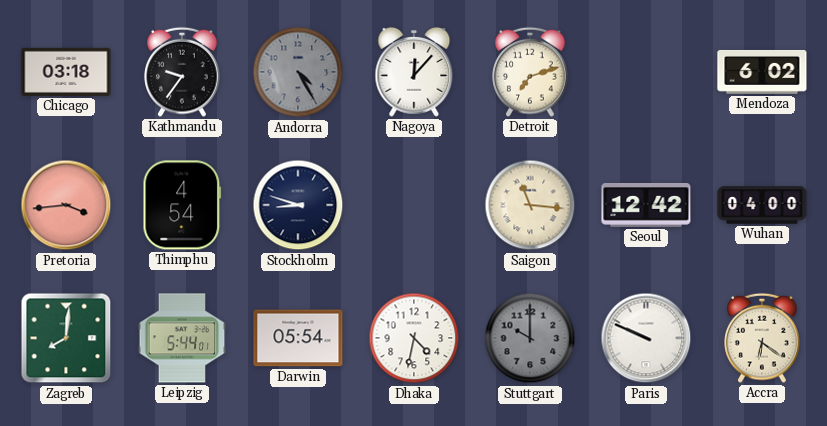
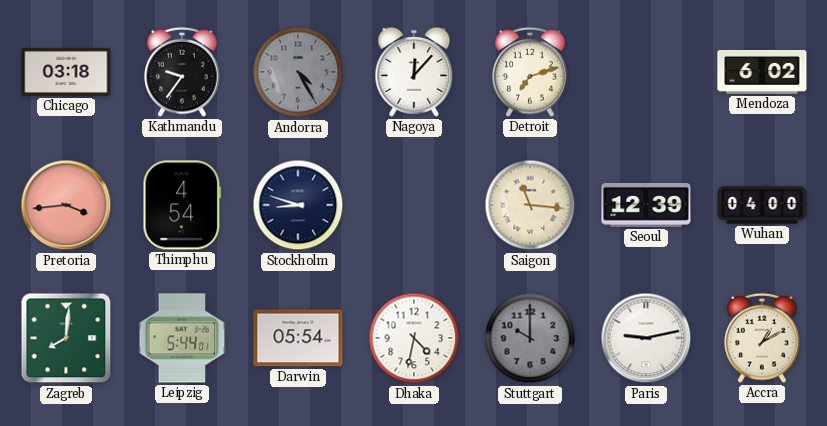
Seoul: 12:42 -> 12:39 (646, 206)
Paris: 9:49 -> 9:13 (646, 338)
Accra: 6:21 -> 1:10 (762, 338)
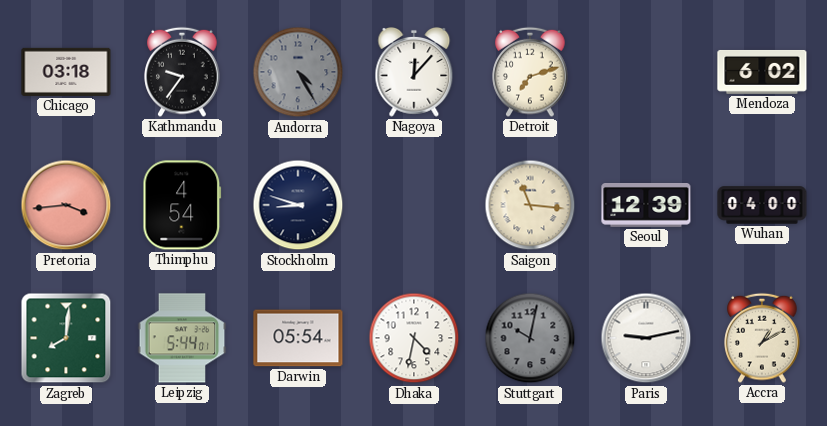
Stuttgart: 10:00 -> 10:02 (530, 338)
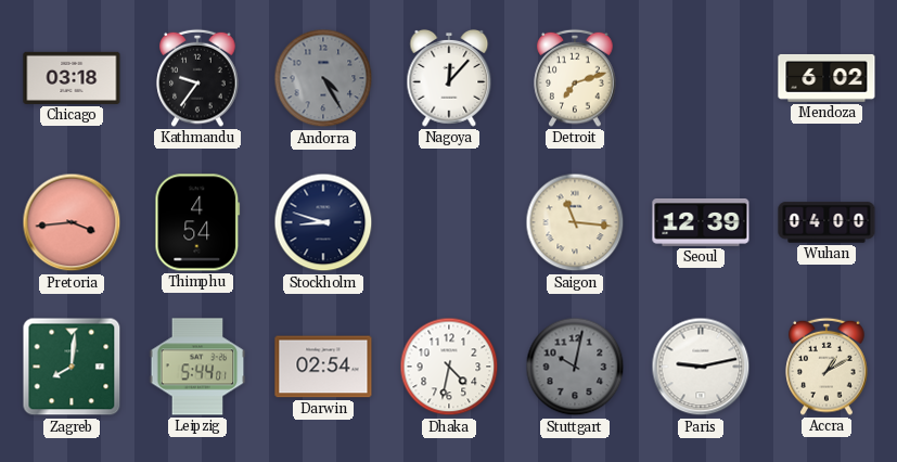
Darwin: 05:54 -> 02:54 (323, 367)
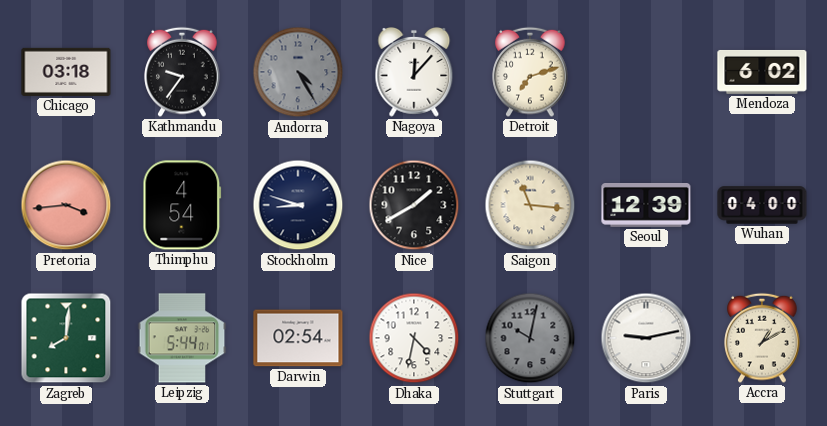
Nice: none -> 1:40 (414, 205)
